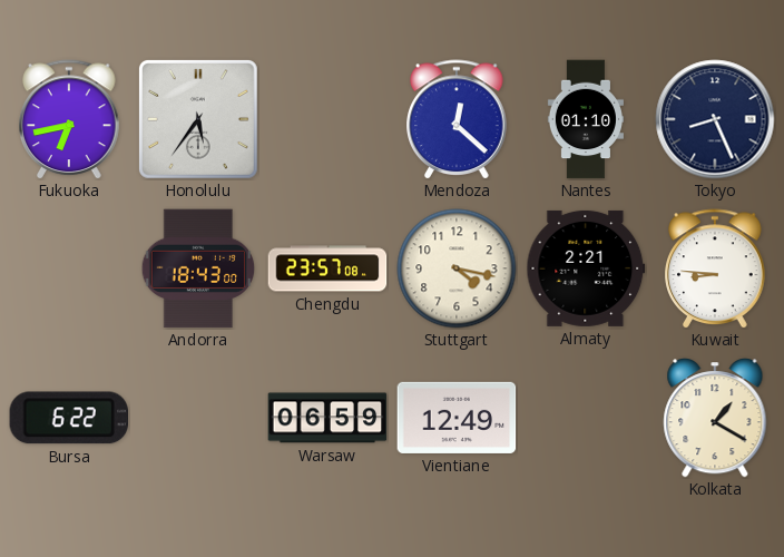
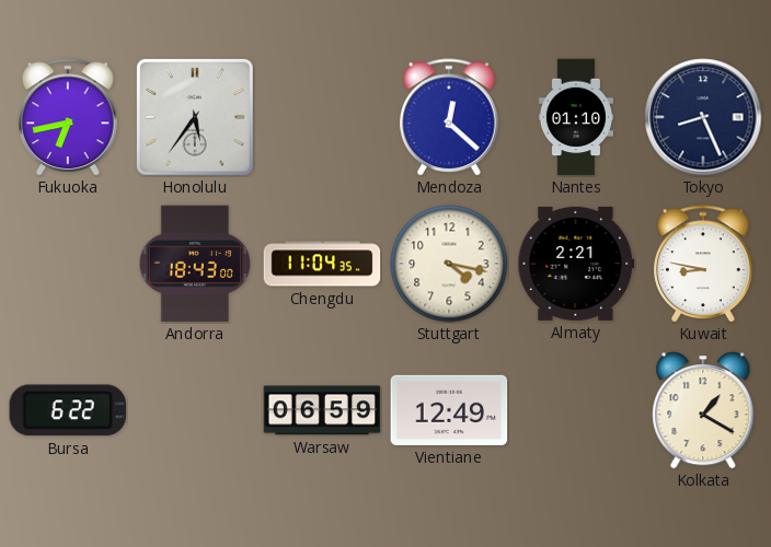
Chengdu: 23:57 -> 11:04 (322, 264)
Kuwait: 8:46 -> 8:47 (703, 264)
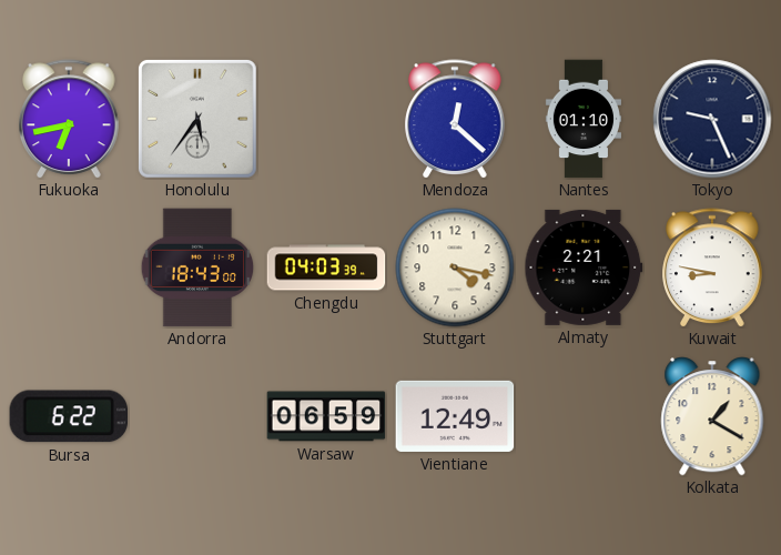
Tokyo: 8:26 -> 9:26 (712, 119)
Chengdu: 11:04 -> 04:03 (326, 268)
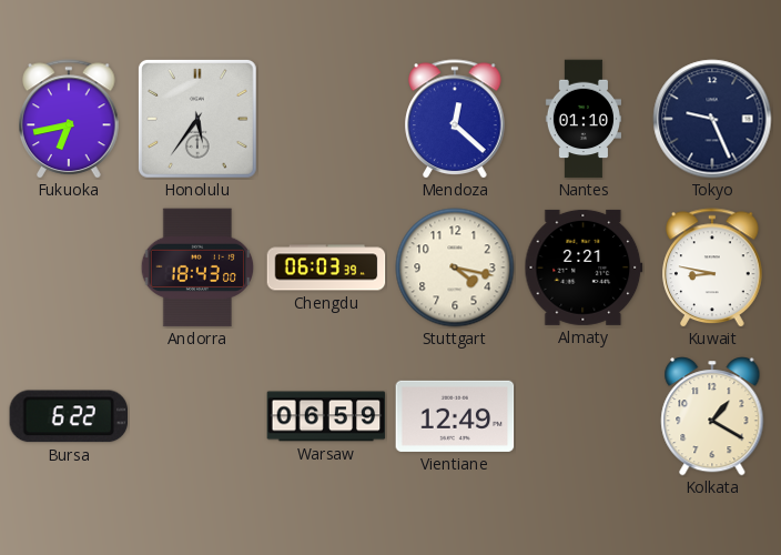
Chengdu: 04:03 -> 06:03 (326, 268)
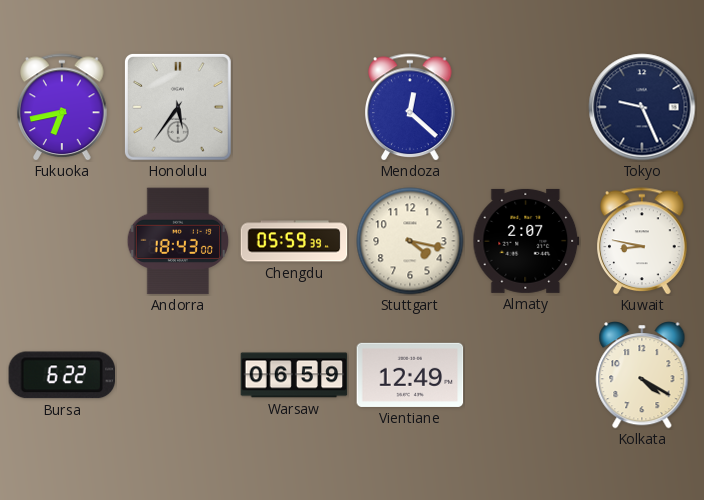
Nantes: 01:10 -> none (584, 119)
Chengdu: 06:03 -> 05:59 (294, 241)
Almaty: 2:21 -> 2:07 (526, 241)
Kolkata: 1:20 -> 4:20 (642, 375)
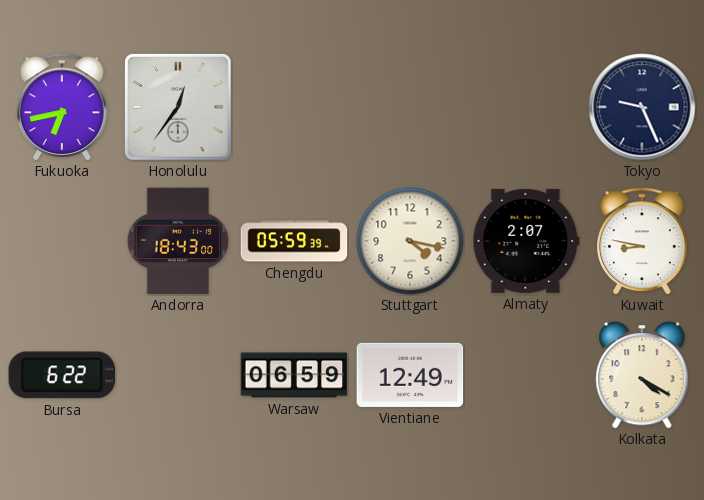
Honolulu: 5:36 -> 12:36 (178, 107)
Mendoza: 12:22 -> none (410, 107)
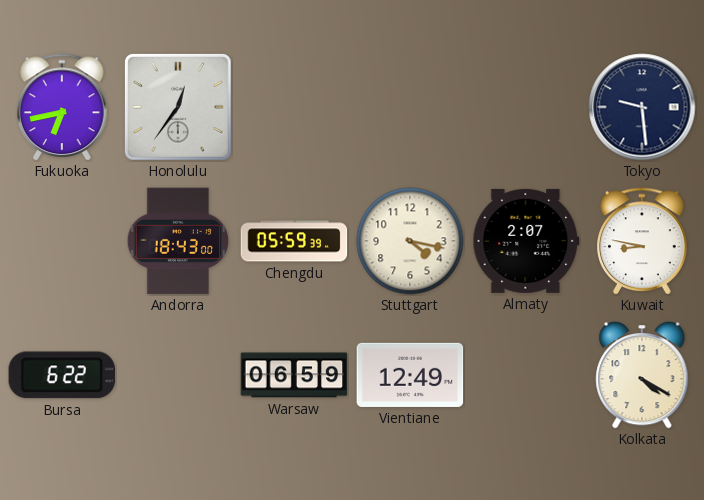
Tokyo: 9:26 -> 9:29 (642, 107)
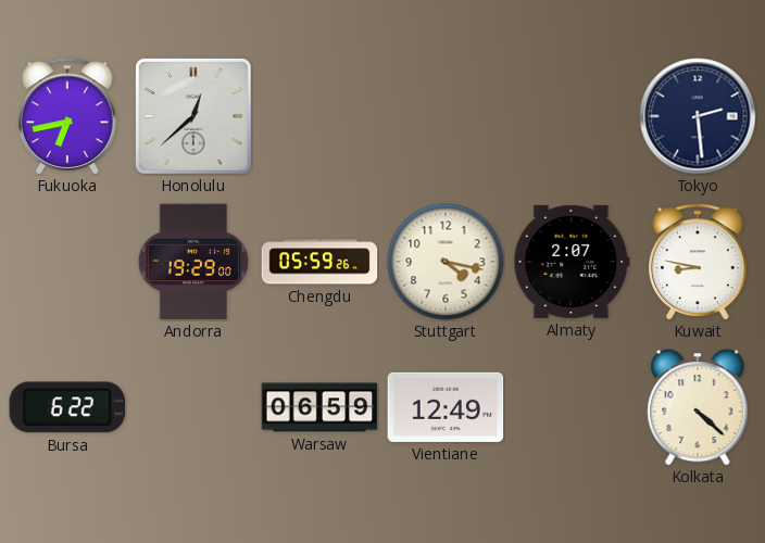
Honolulu: 12:36 -> 12:38 (193, 116)
Tokyo: 9:29 -> 2:29 (698, 116)
Andorra: 18:43 -> 19:29 (193, 262)
Chengdu: 05:59:39 -> 05:59:26 (319, 262)
Kolkata: 4:20 -> 4:22 (698, 407)
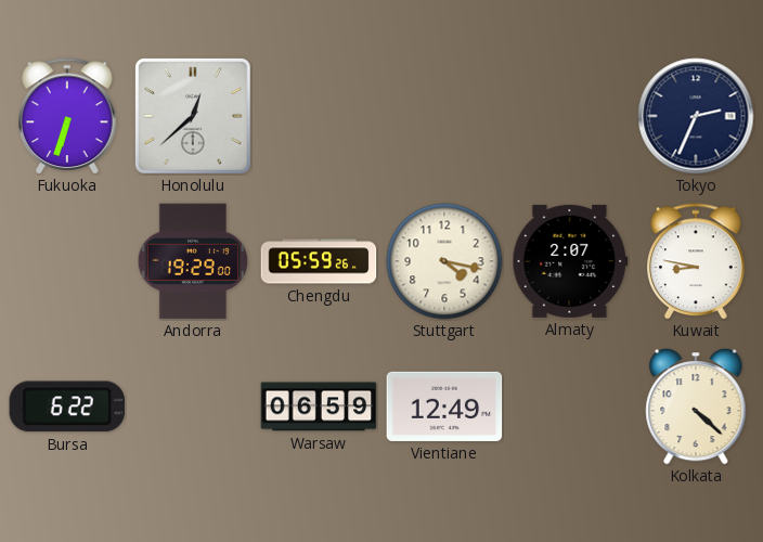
Fukuoka: 6:43 -> 6:33 (67, 116)
Tokyo: 2:29 -> 2:34 (696, 116)
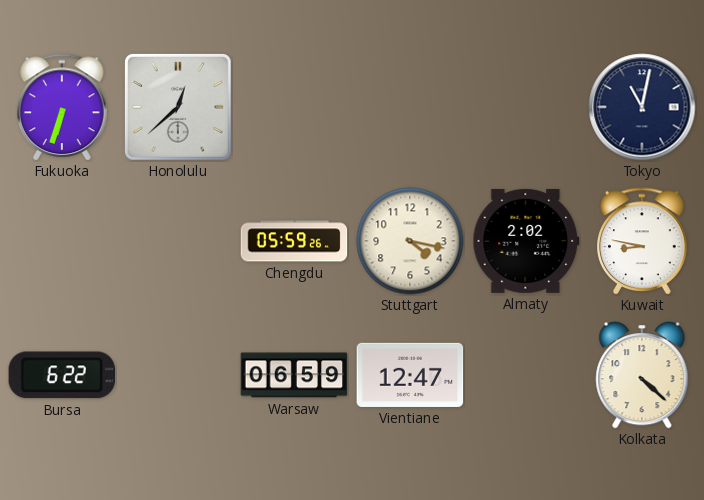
Tokyo: 2:34 -> 11:02 (642, 107)
Andorra: 19:29 -> none (193, 261)
Almaty: 2:07 -> 2:02 (526, 241)
Vientiane: 12:49 -> 12:47 (410, 375)
